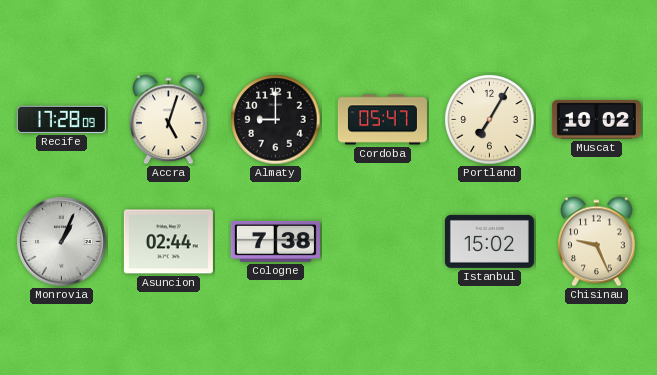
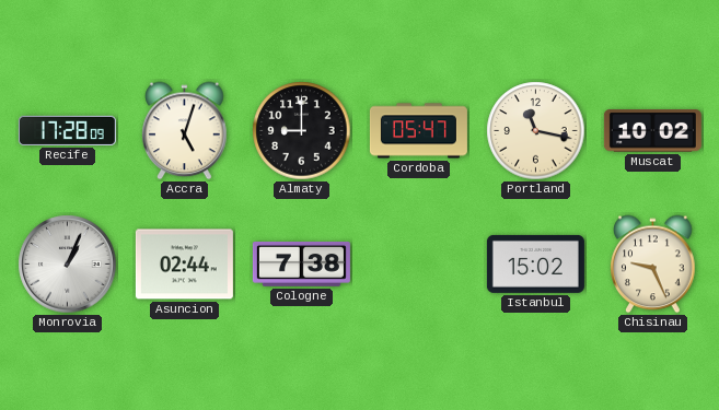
Portland: 7:05 -> 11:17 (536, 131)
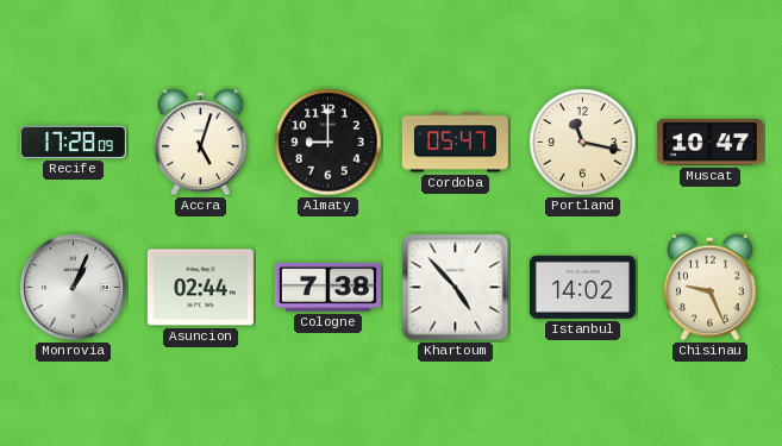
Muscat: 10:02 -> 10:47 (709, 143)
Khartoum: none -> 4:53 (456, 288)
Istanbul: 15:02 -> 14:02 (582, 287)
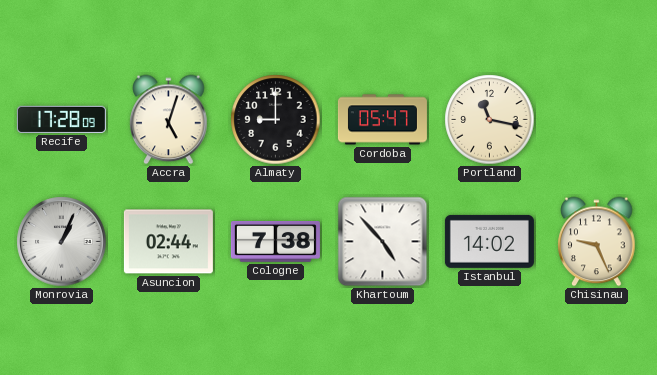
Muscat: 10:47 -> none (709, 143)
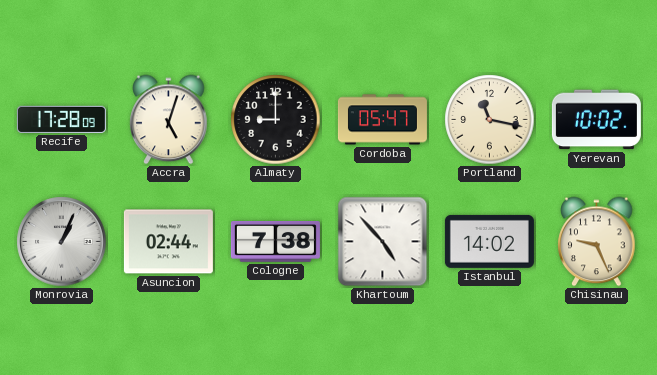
Yerevan: none -> 10:02 (596, 120)
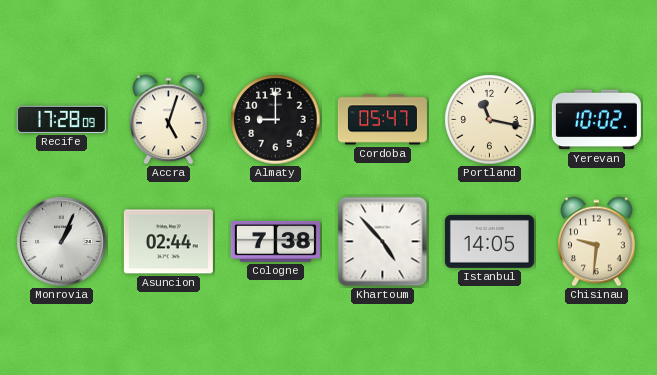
Istanbul: 14:02 -> 14:05 (489, 241)
Chisinau: 9:26 -> 9:31 (597, 242)
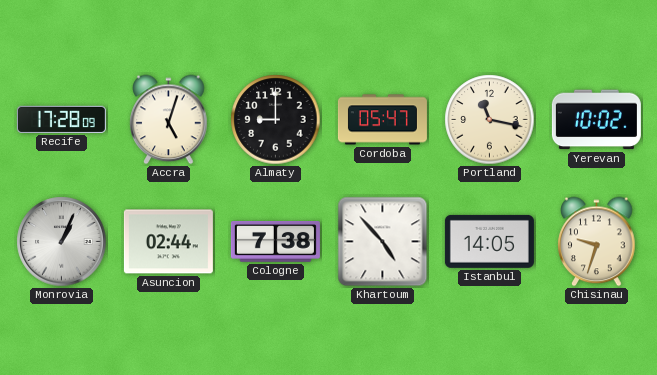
Chisinau: 9:31 -> 9:33 (597, 242)
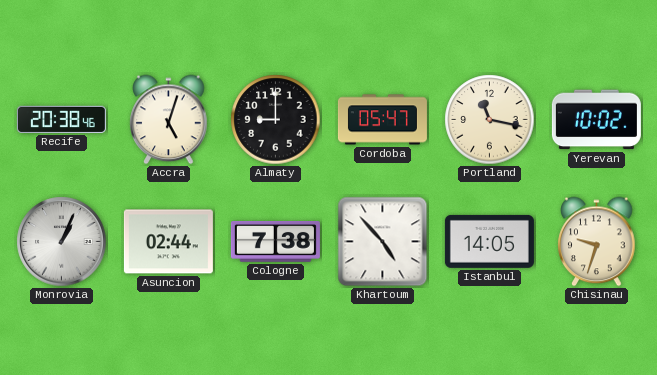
Recife: 17:28 -> 20:38 (61, 119)
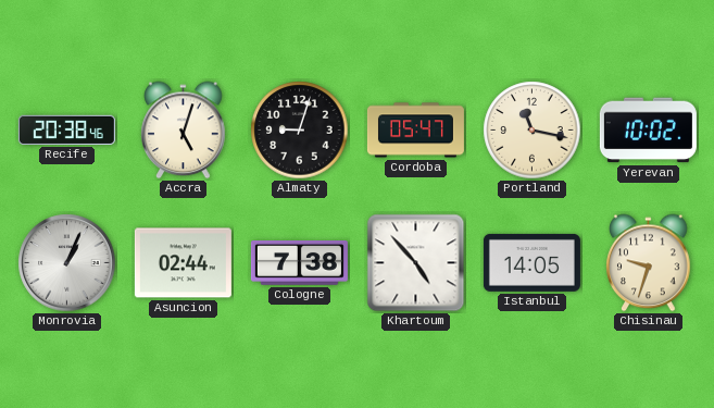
Almaty: 9:00 -> 9:03 (300, 131)
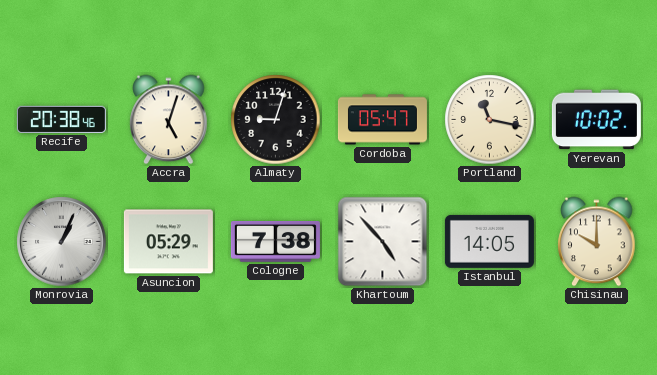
Asuncion: 02:44 -> 05:29 (168, 242)
Chisinau: 9:33 -> 10:00 (597, 242)
